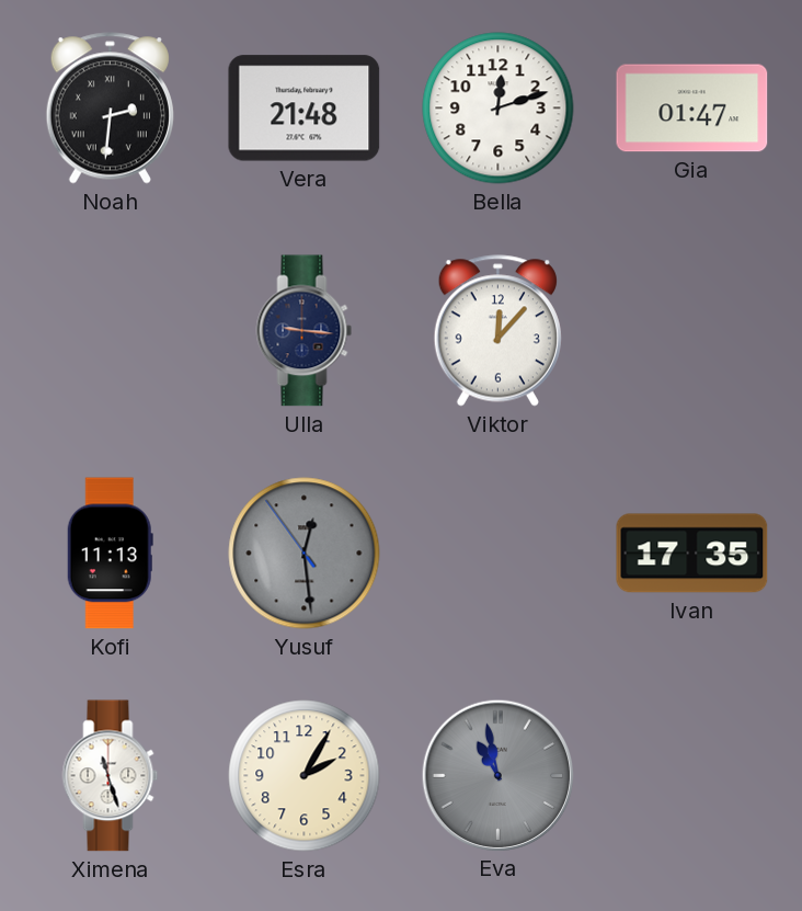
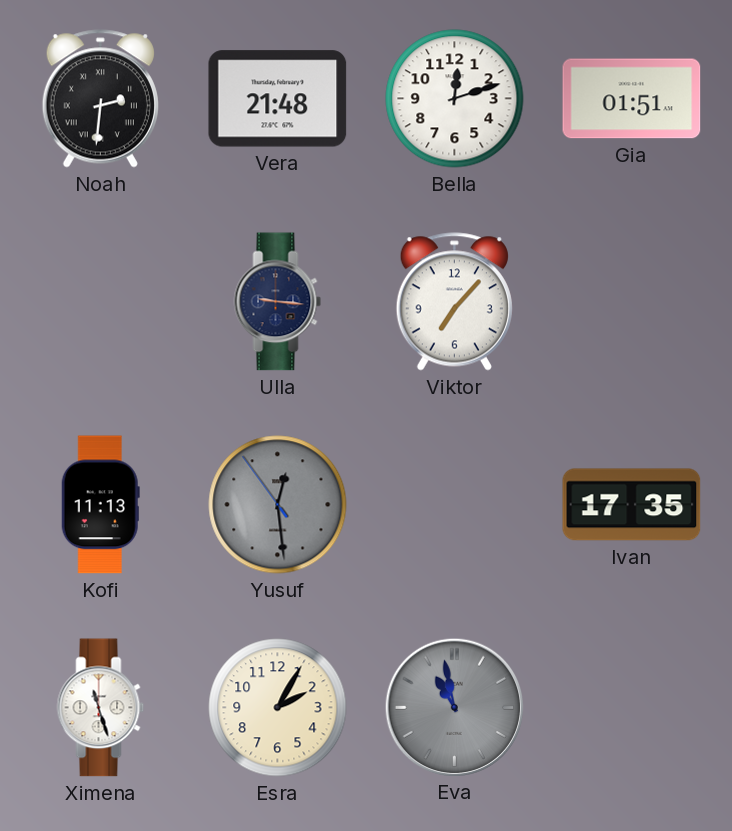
Gia: 01:47 -> 01:51 (632, 99)
Viktor: 12:07 -> 7:07 (454, 302)
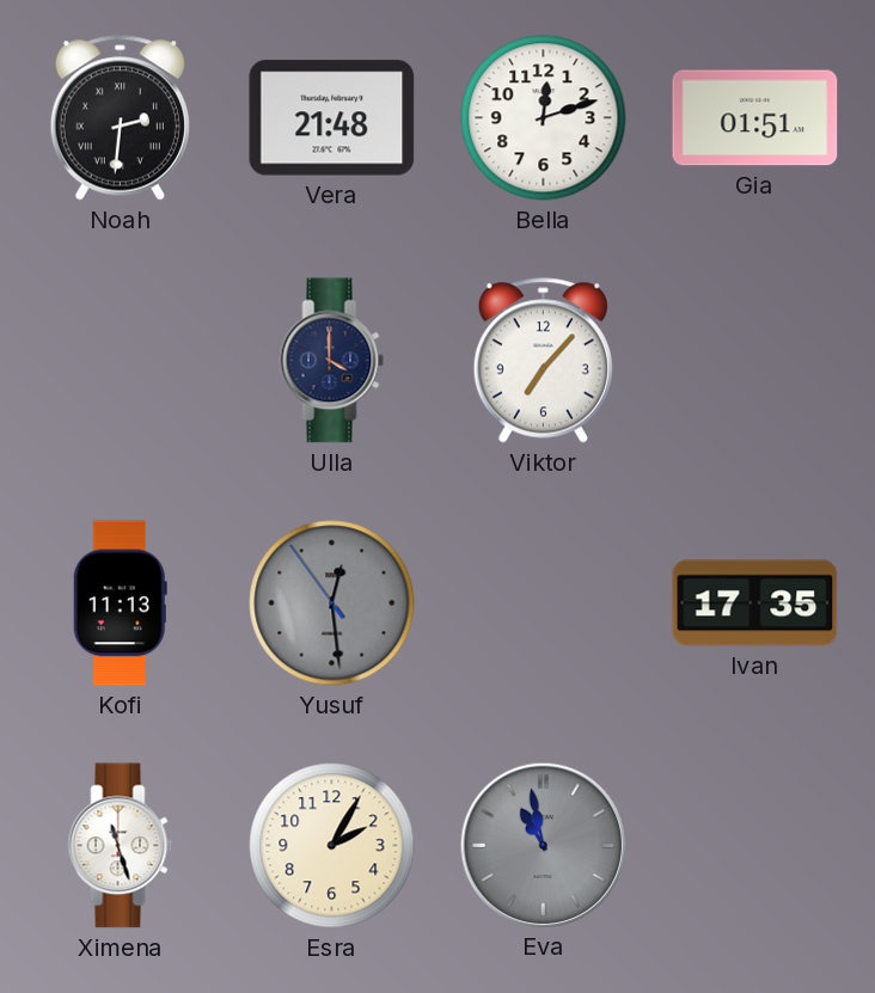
Ulla: 9:16 -> 4:00 (332, 361)
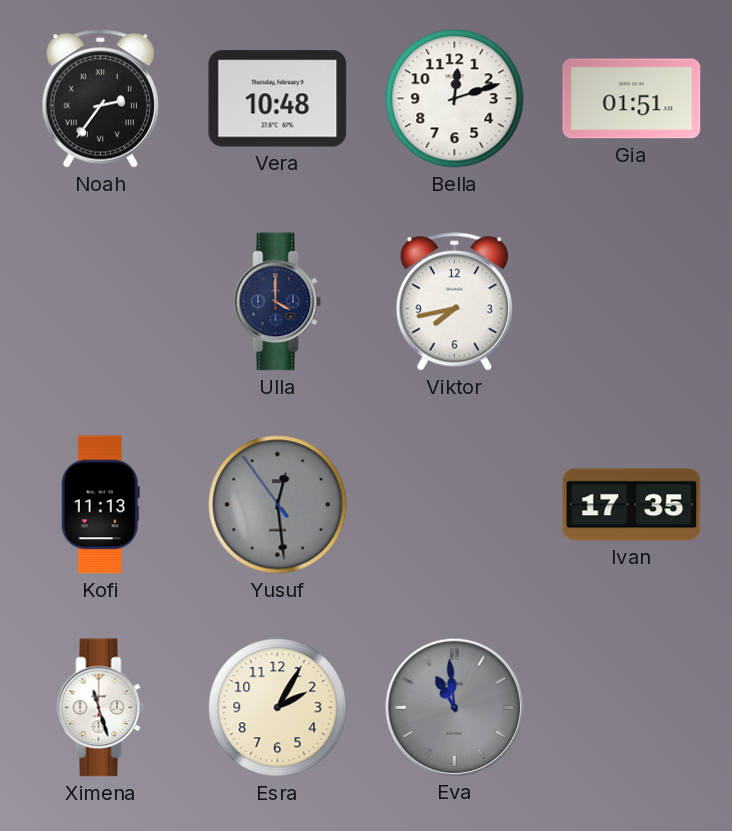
Noah: 2:31 -> 2:36 (100, 99)
Vera: 21:48 -> 10:48 (278, 99)
Viktor: 7:07 -> 7:43 (454, 302)
Eva: 10:58 -> 10:59 (454, 707)
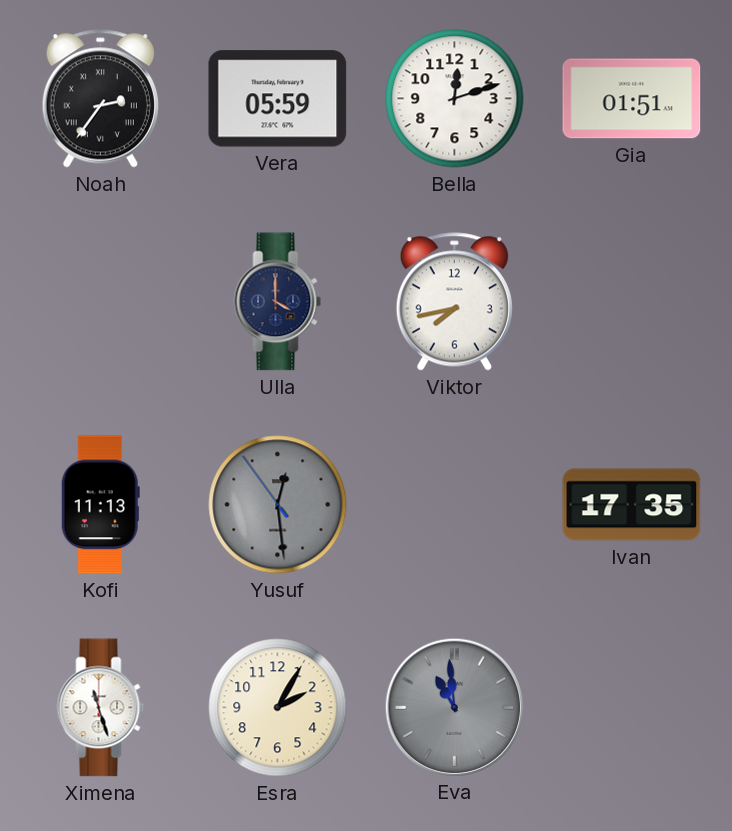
Vera: 10:48 -> 05:59 (278, 99)
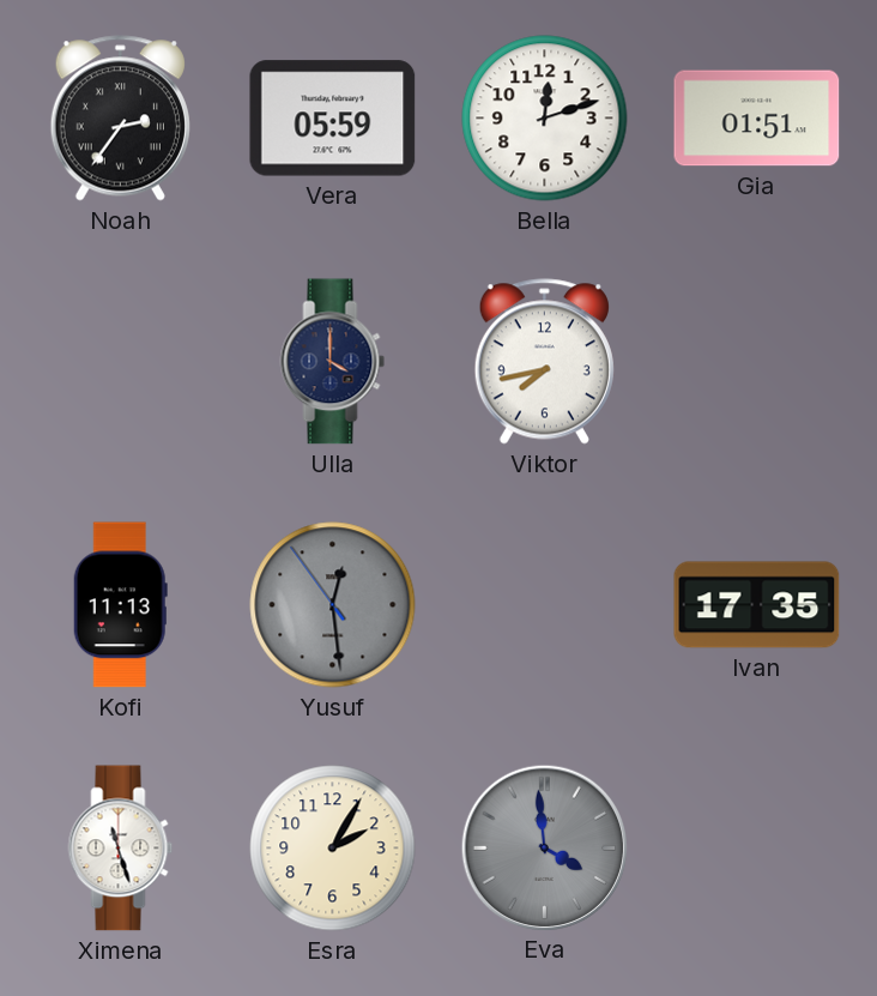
Eva: 10:59 -> 3:59 (544, 847)
